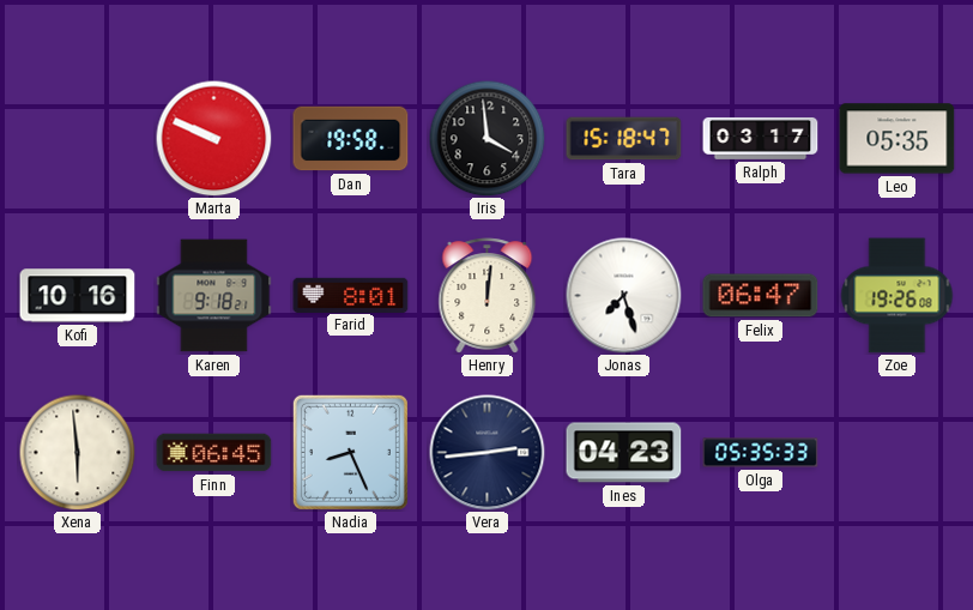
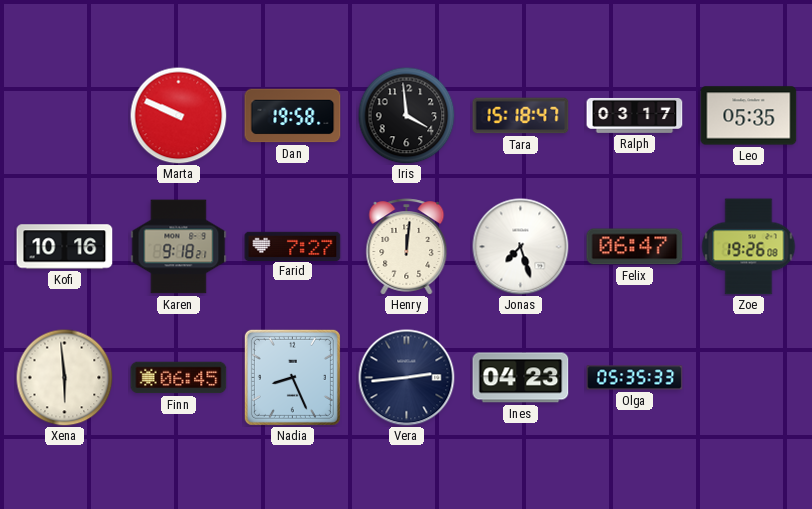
Farid: 8:01 -> 7:27 (293, 246)
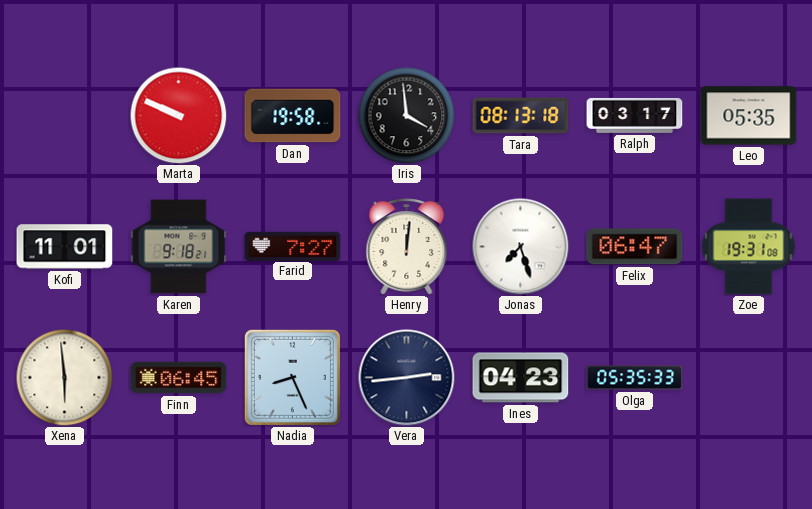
Tara: 15:18 -> 08:13 (521, 116)
Kofi: 10:16 -> 11:01 (65, 247)
Zoe: 19:26 -> 19:31 (749, 247)
